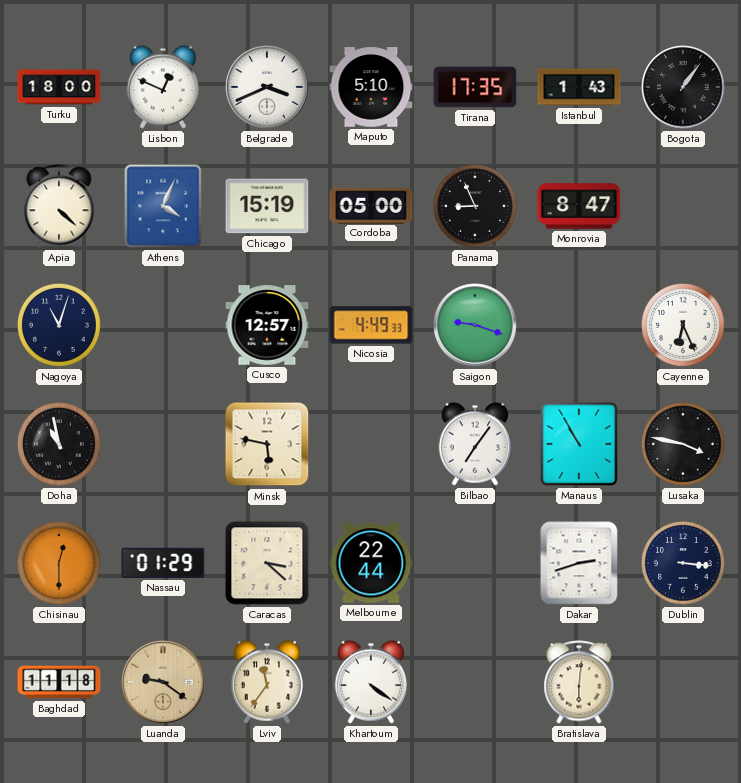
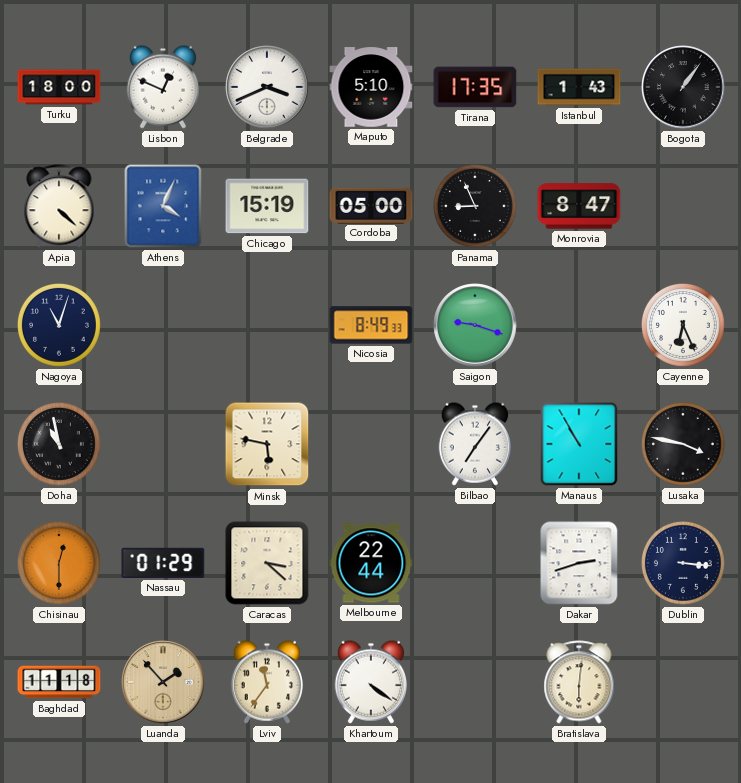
Cusco: 12:57 -> none (267, 325)
Nicosia: 4:49 -> 8:49 (371, 325)
Luanda: 9:21 -> 1:53 (163, 682)
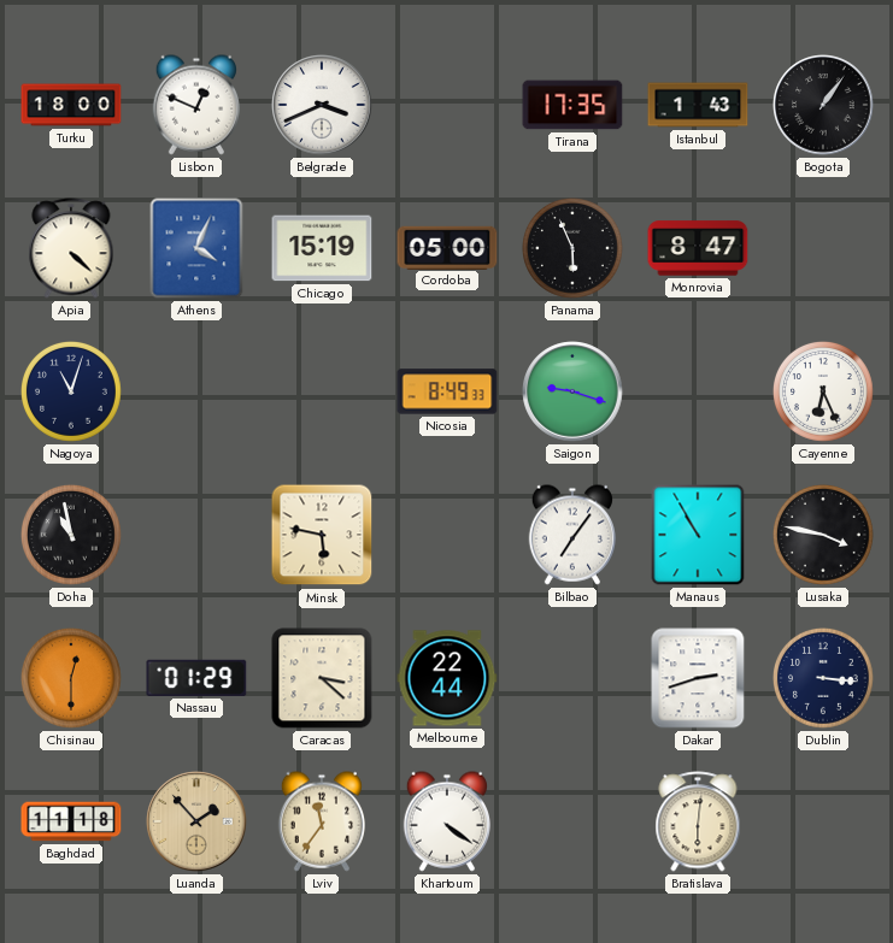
Maputo: 5:10 -> none (371, 87)
Panama: 8:56 -> 5:56 (574, 249)
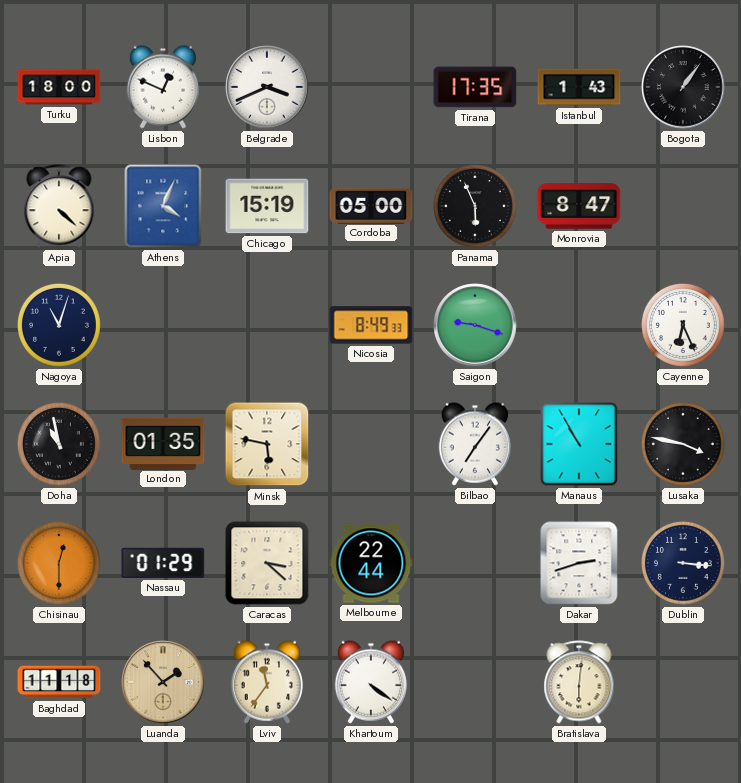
London: none -> 01:35 (163, 443)
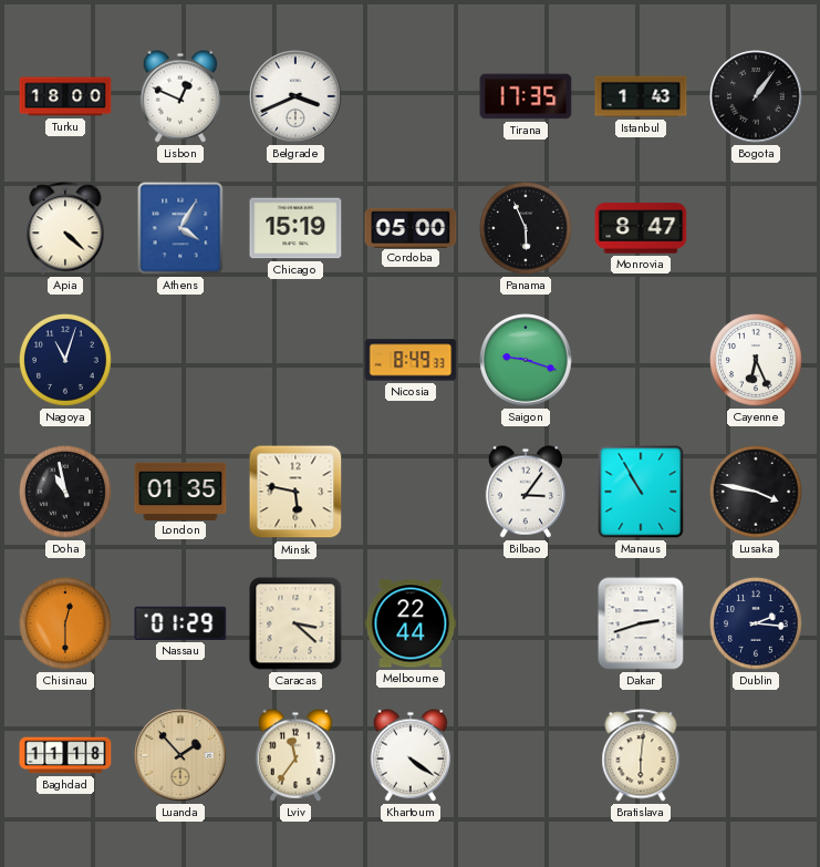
Athens: 4:04 -> 4:05 (180, 228)
Bilbao: 7:06 -> 3:06 (525, 492)
Dublin: 3:16 -> 2:16 (757, 625)
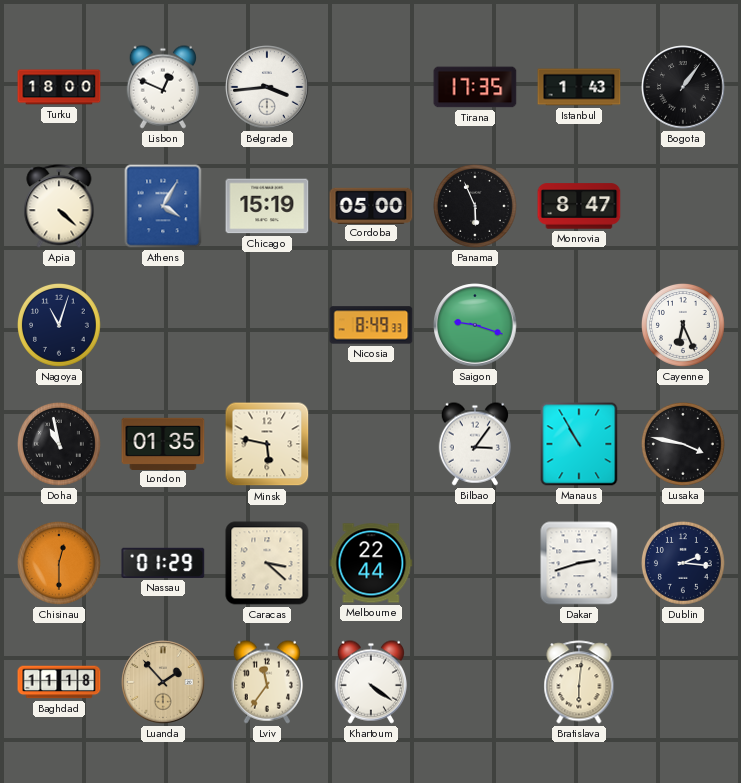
Belgrade: 3:41 -> 3:44 (267, 87)
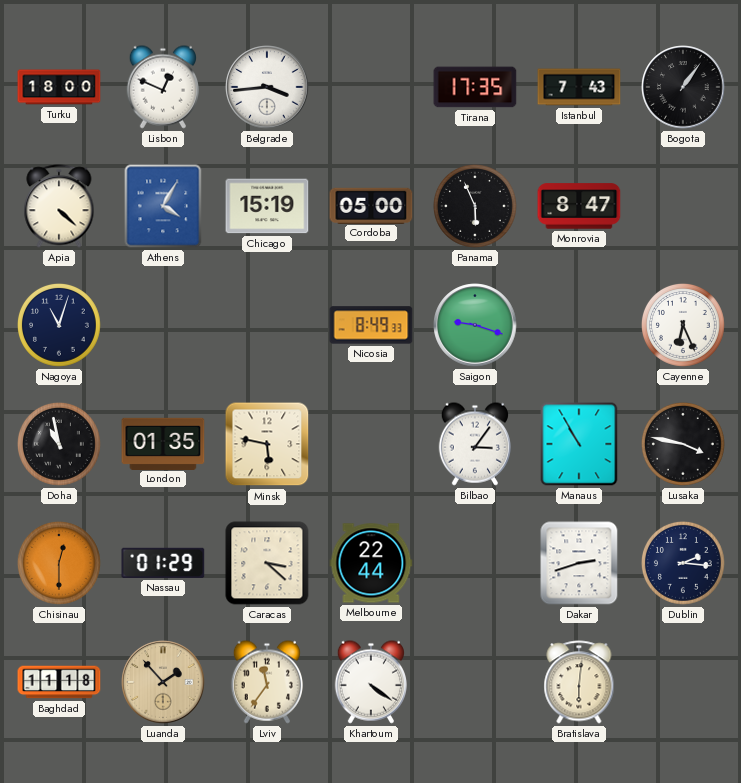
Istanbul: 1:43 -> 7:43 (579, 87)
